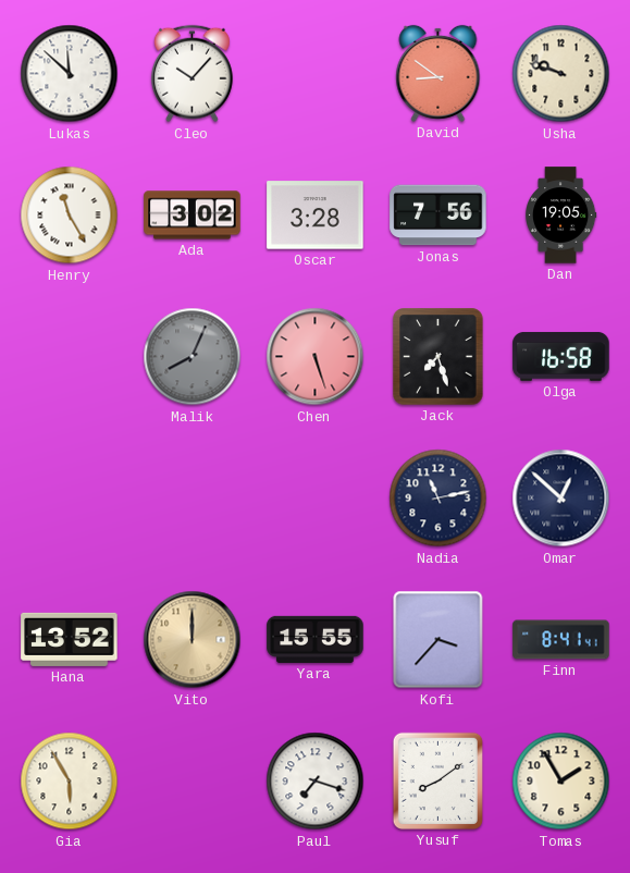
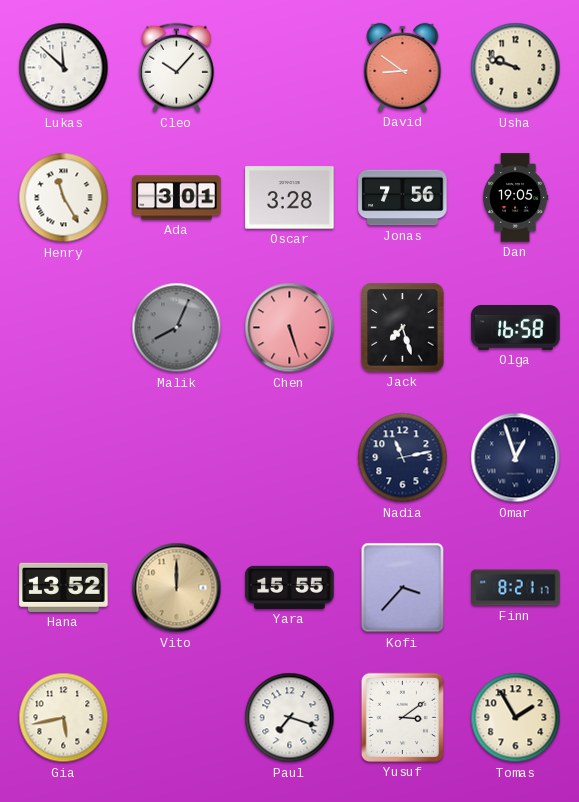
Ada: 3:02 -> 3:01 (177, 198)
Omar: 12:52 -> 12:57 (516, 458)
Finn: 8:41 -> 8:21 (516, 588)
Gia: 5:55 -> 5:43 (64, 718)
Yusuf: 8:09 -> 3:09 (402, 717)
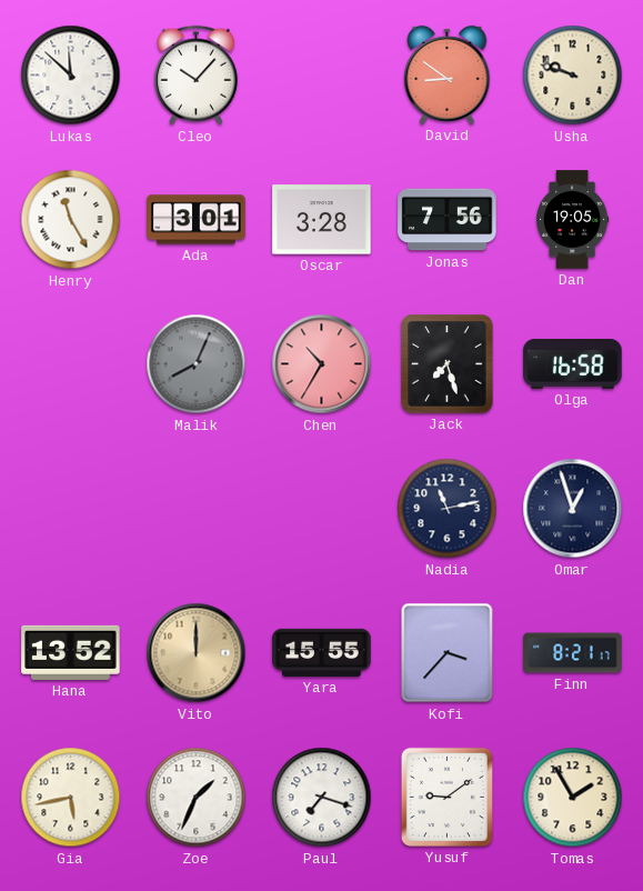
Chen: 5:27 -> 10:35 (322, 364)
Zoe: none -> 1:34 (197, 798)
Yusuf: 3:09 -> 9:09 (446, 797)
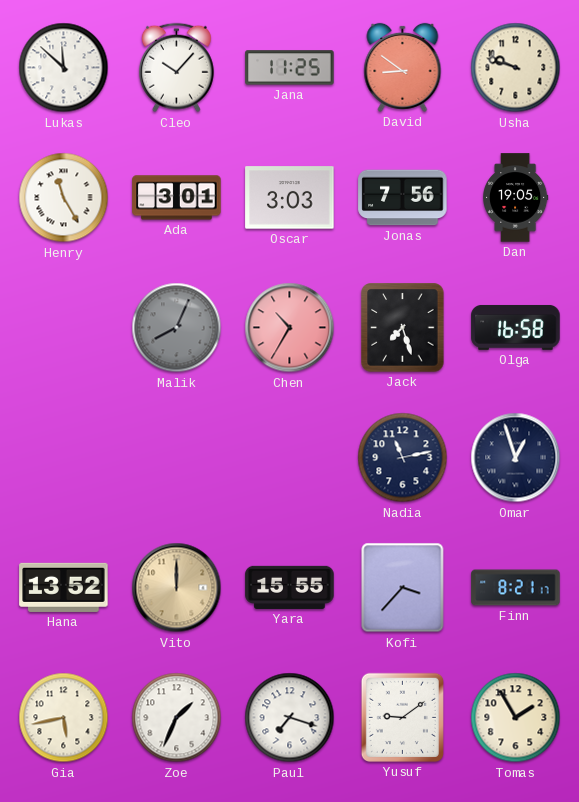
Jana: none -> 11:25 (290, 68)
Oscar: 3:28 -> 3:03 (290, 198)
